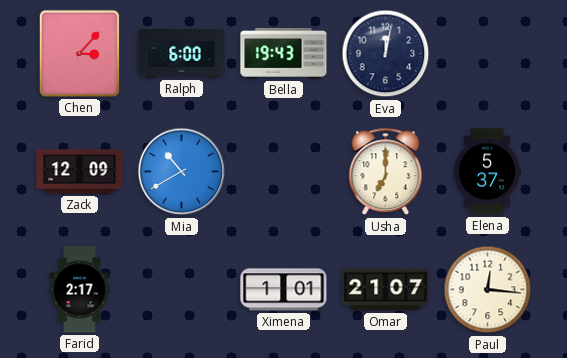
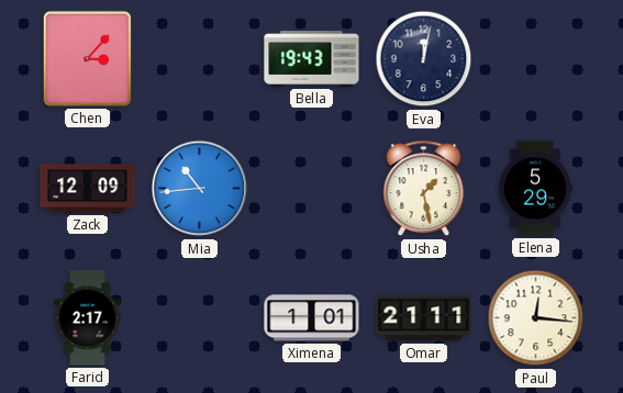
Ralph: 6:00 -> none (182, 54)
Mia: 10:40 -> 10:44 (200, 189)
Usha: 7:00 -> 1:28 (424, 189)
Elena: 5:37 -> 5:29 (535, 189)
Omar: 21:07 -> 21:11 (424, 318)
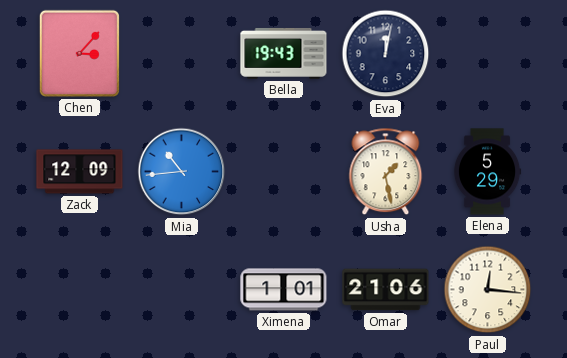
Farid: 2:17 -> none (88, 318)
Omar: 21:11 -> 21:06 (386, 290)
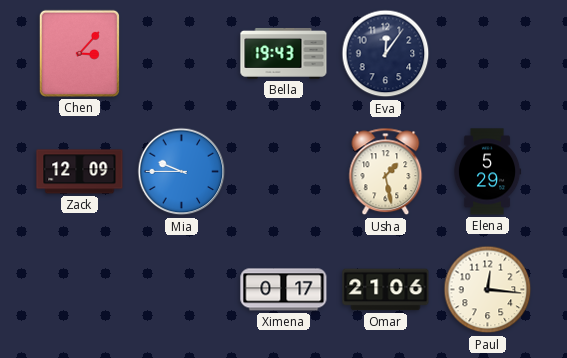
Eva: 12:02 -> 12:06 (386, 54)
Mia: 10:44 -> 9:45 (182, 172)
Ximena: 1:01 -> 0:17 (284, 290)
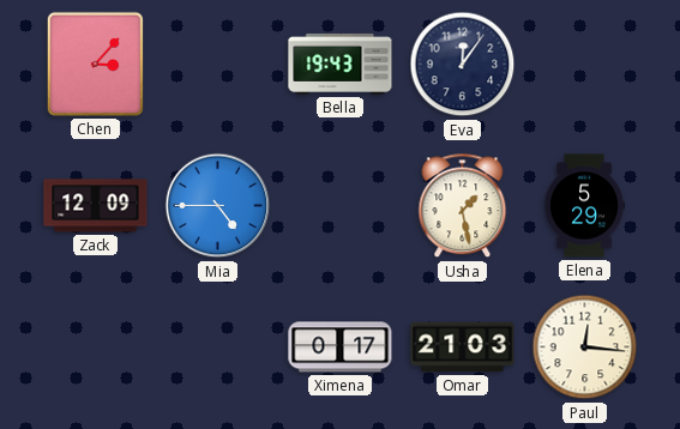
Mia: 9:45 -> 4:45 (218, 206)
Omar: 21:06 -> 21:03 (463, 348)
